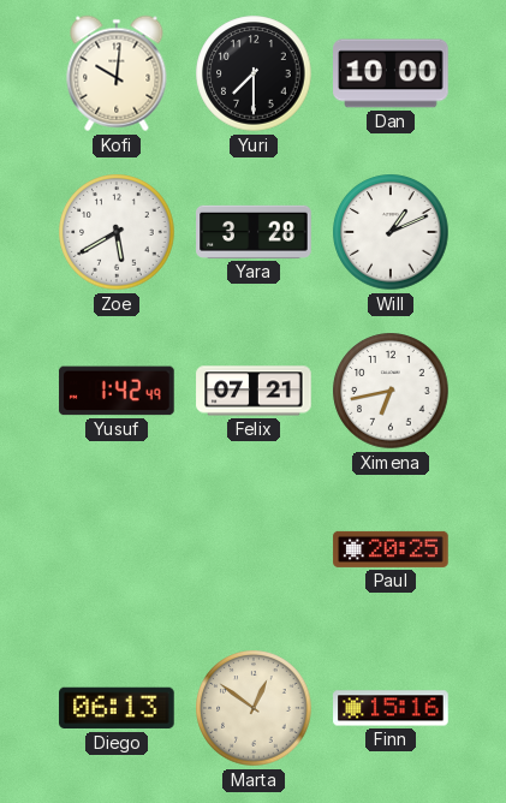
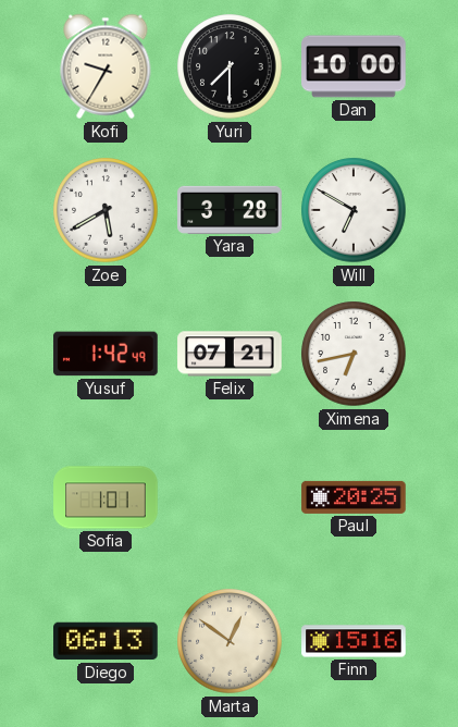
Kofi: 10:01 -> 9:35 (106, 66)
Will: 1:11 -> 6:50 (354, 210)
Sofia: none -> 1:01 (106, 497)
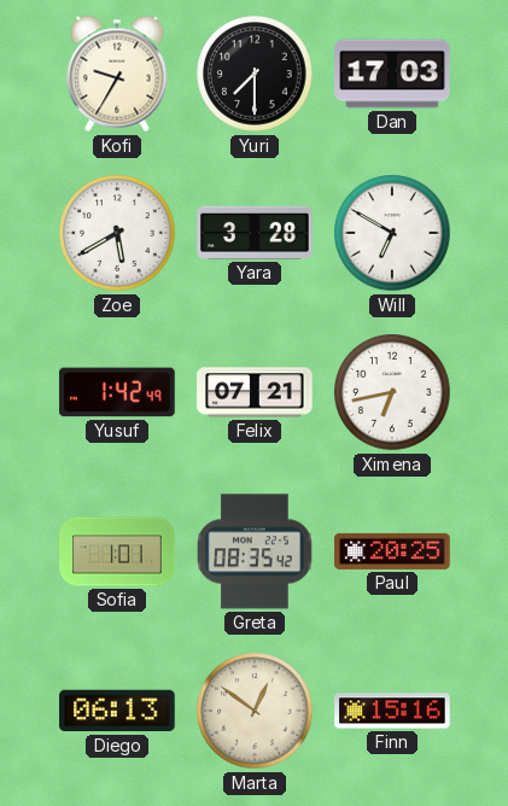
Dan: 10:00 -> 17:03 (392, 74)
Greta: none -> 08:35 (255, 551)
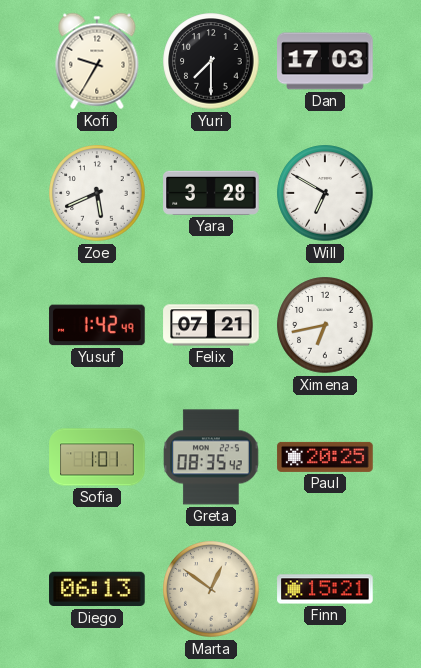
Zoe: 5:40 -> 5:41 (97, 193)
Finn: 15:16 -> 15:21 (325, 589)
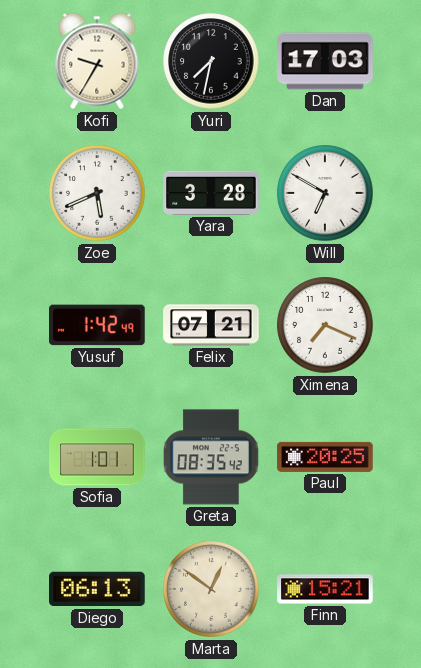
Yuri: 7:30 -> 7:32 (211, 61)
Ximena: 6:43 -> 7:19 (325, 325)
